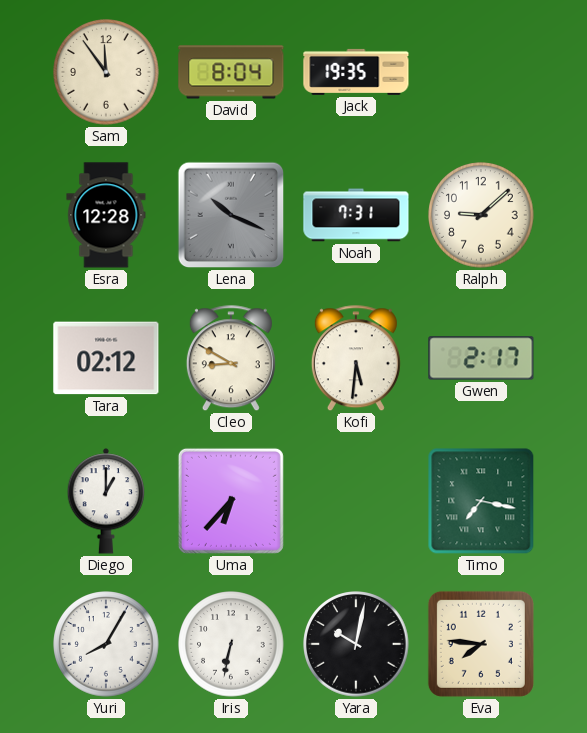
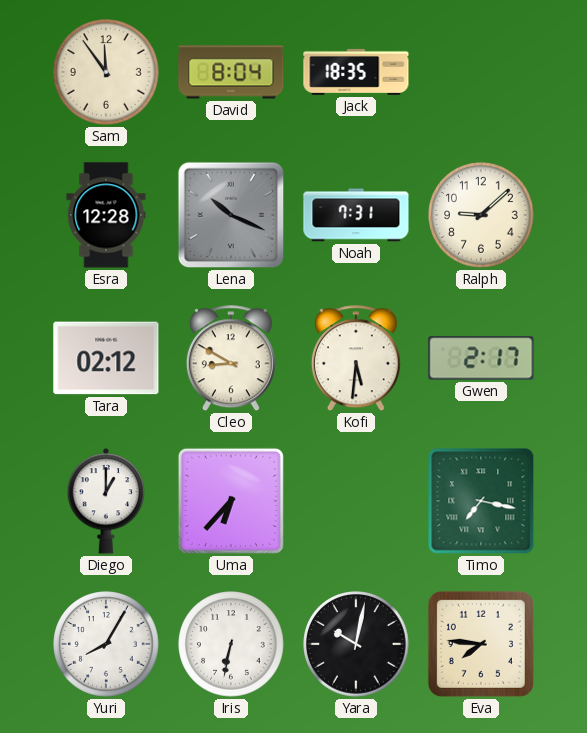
Jack: 19:35 -> 18:35 (356, 72)
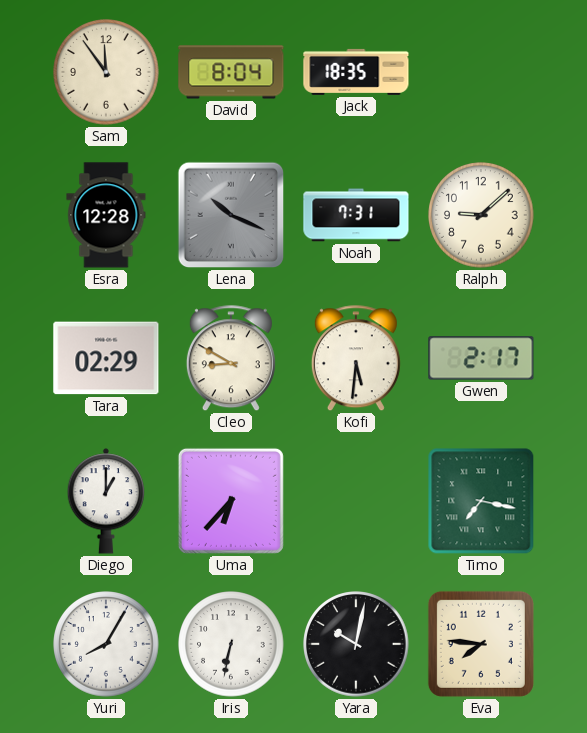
Tara: 02:12 -> 02:29 (106, 358)
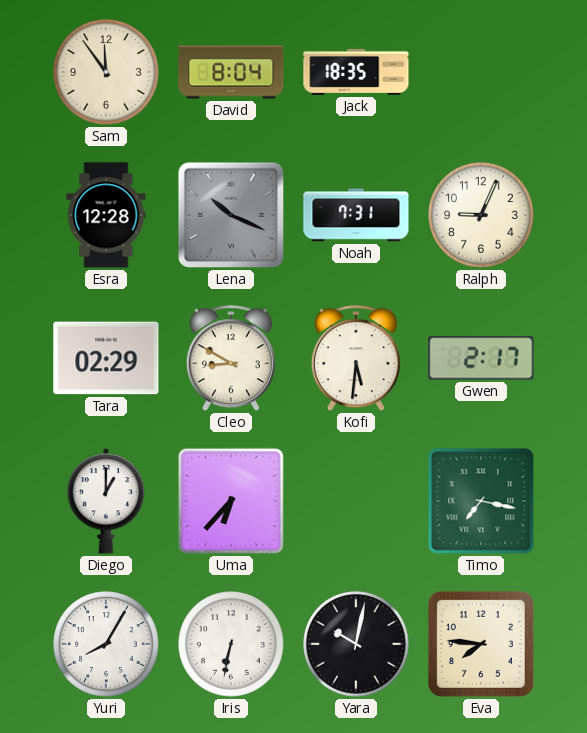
Ralph: 9:08 -> 9:04 (481, 215)
